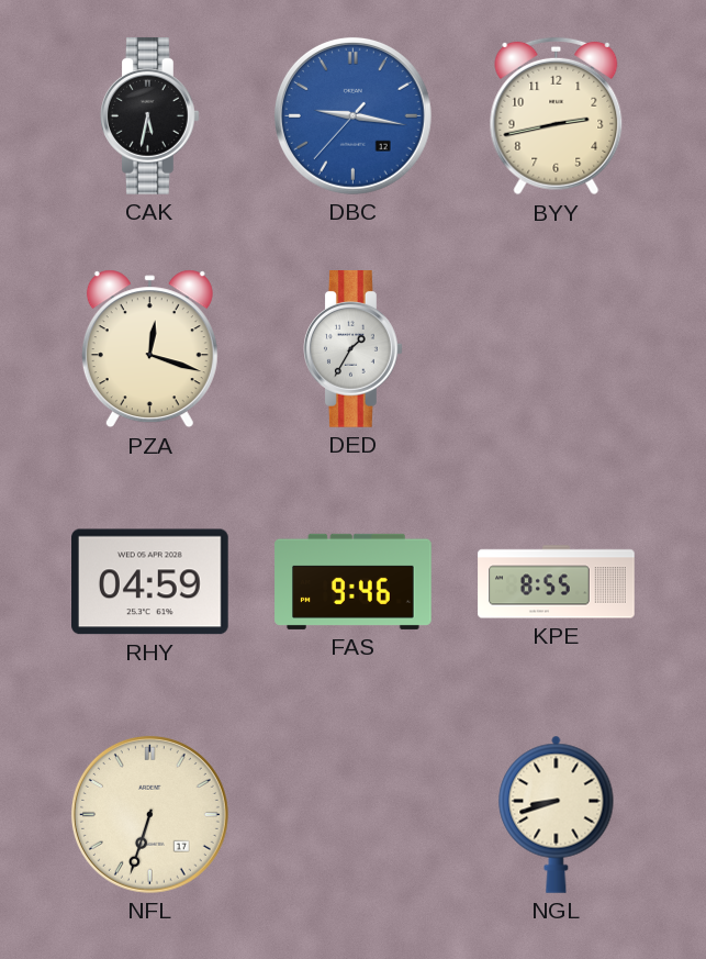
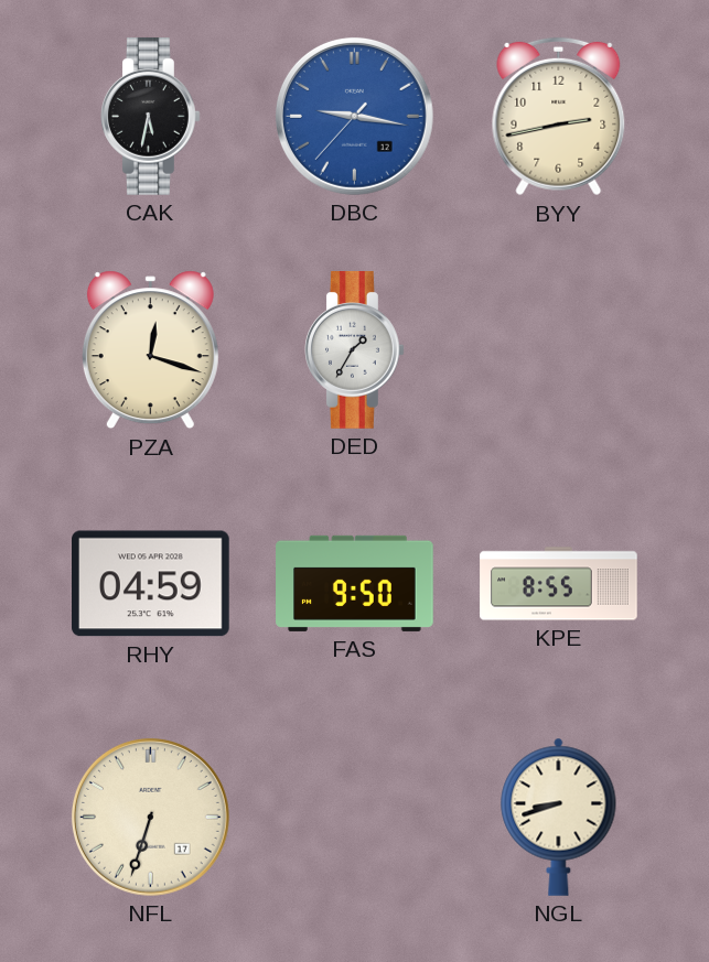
FAS: 9:46 -> 9:50 (355, 583)
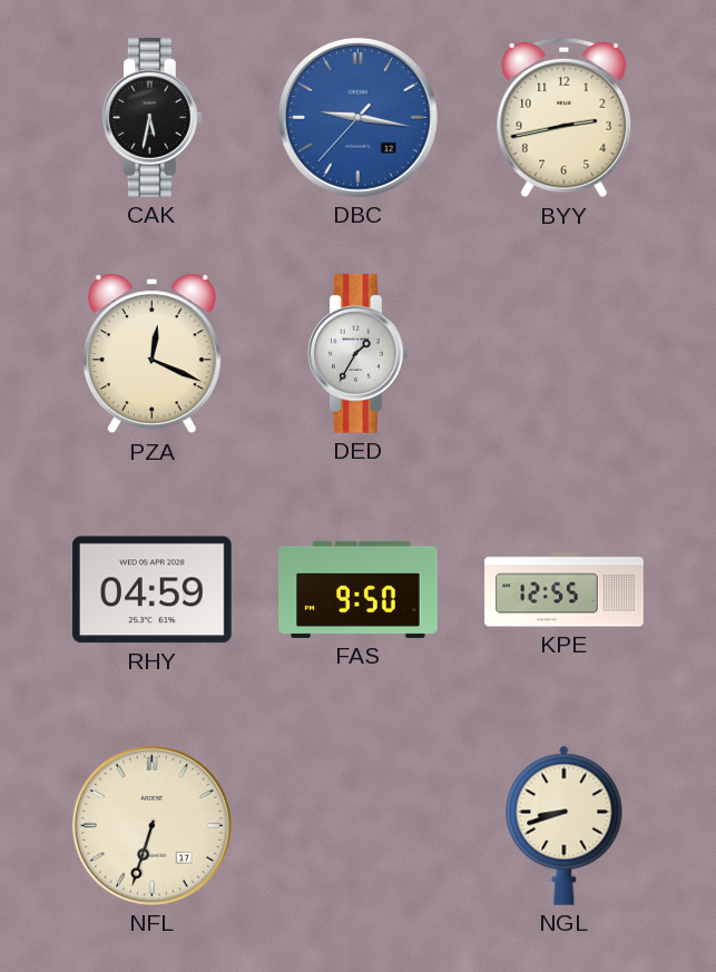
PZA: 12:18 -> 12:19 (151, 354)
KPE: 8:55 -> 12:55 (565, 590)
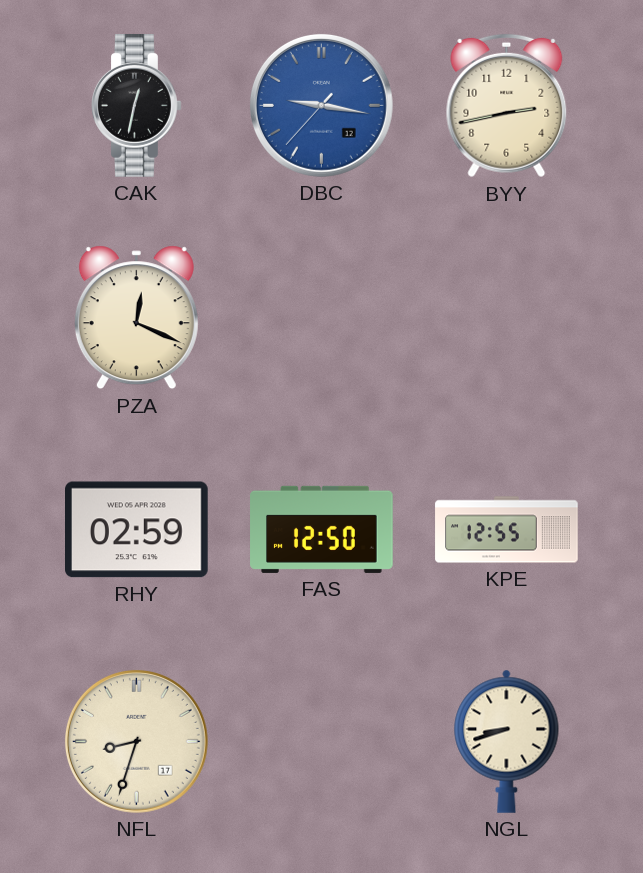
CAK: 5:32 -> 12:32 (137, 106)
DED: 1:35 -> none (359, 354)
RHY: 04:59 -> 02:59 (137, 530)
FAS: 9:50 -> 12:50 (322, 529)
NFL: 6:33 -> 8:33 (136, 741)
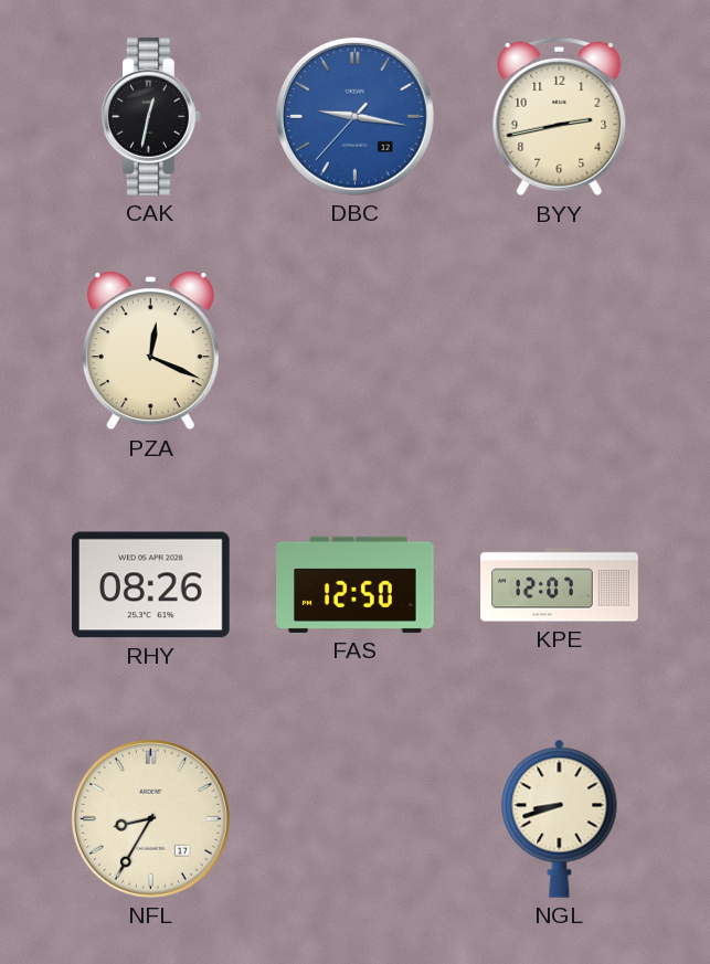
RHY: 02:59 -> 08:26 (151, 585)
KPE: 12:55 -> 12:07 (560, 585)
NFL: 8:33 -> 8:35 (150, 818)
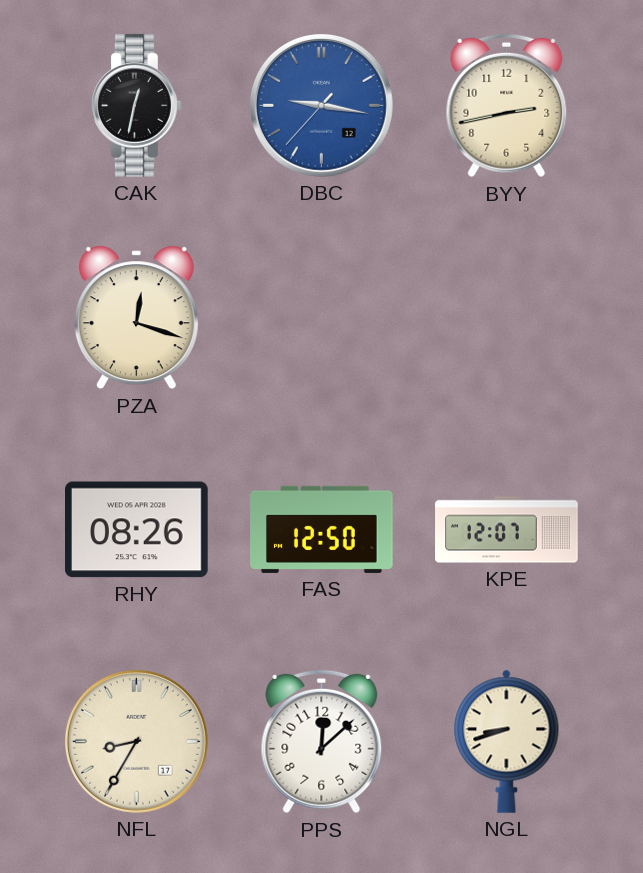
PZA: 12:19 -> 12:18 (136, 318)
PPS: none -> 12:08 (322, 742)
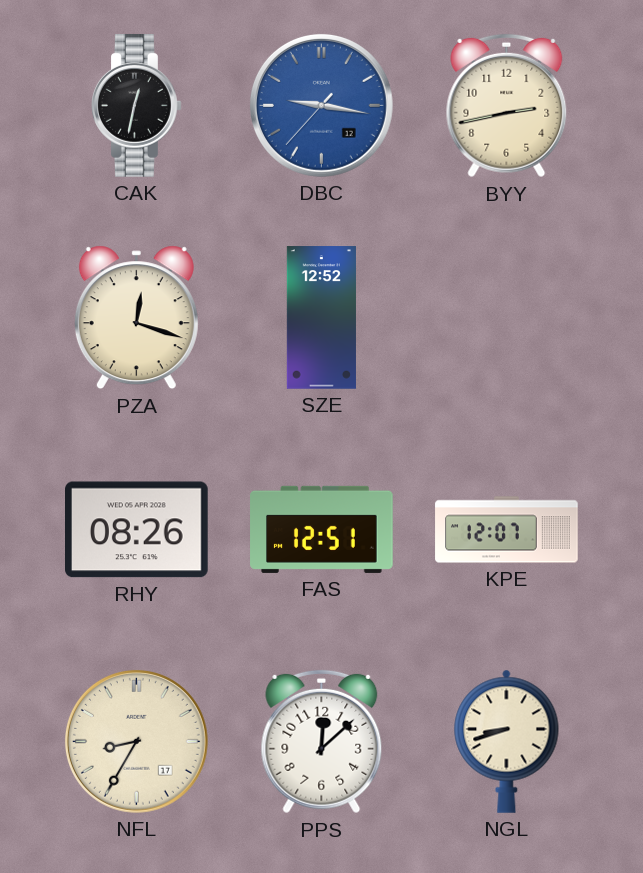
SZE: none -> 12:52 (321, 318)
FAS: 12:50 -> 12:51 (322, 529)
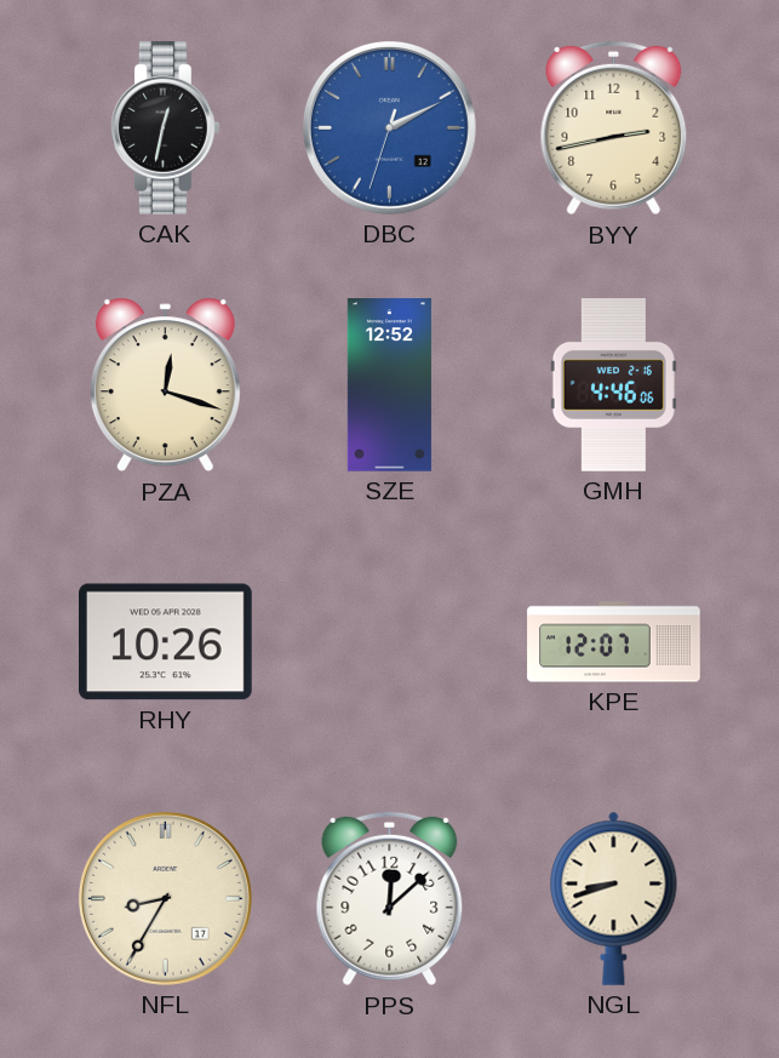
DBC: 9:16 -> 2:10 (389, 127)
GMH: none -> 4:46 (613, 385)
RHY: 08:26 -> 10:26 (166, 642)
FAS: 12:51 -> none (322, 529)
